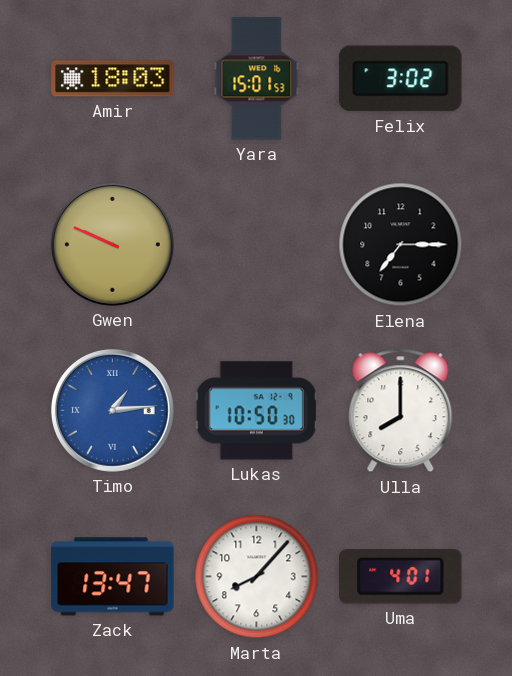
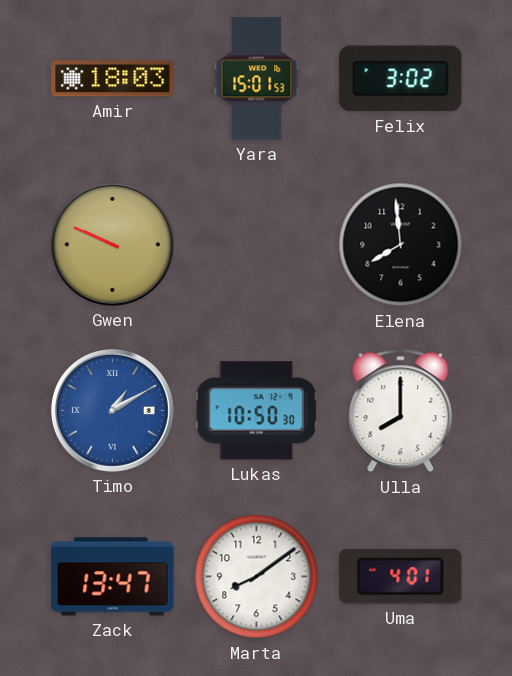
Elena: 7:15 -> 7:59 (401, 245)
Timo: 1:14 -> 1:10 (112, 410)
Marta: 8:07 -> 8:09 (257, 577)
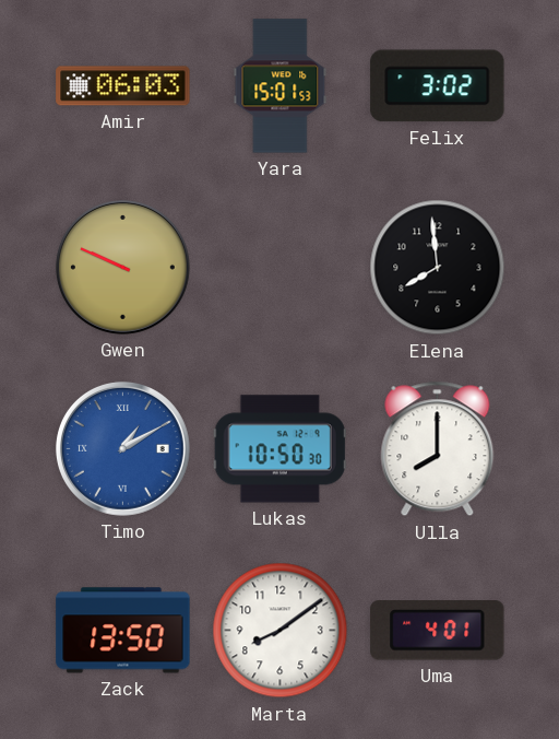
Amir: 18:03 -> 06:03 (123, 86)
Zack: 13:47 -> 13:50 (123, 631)
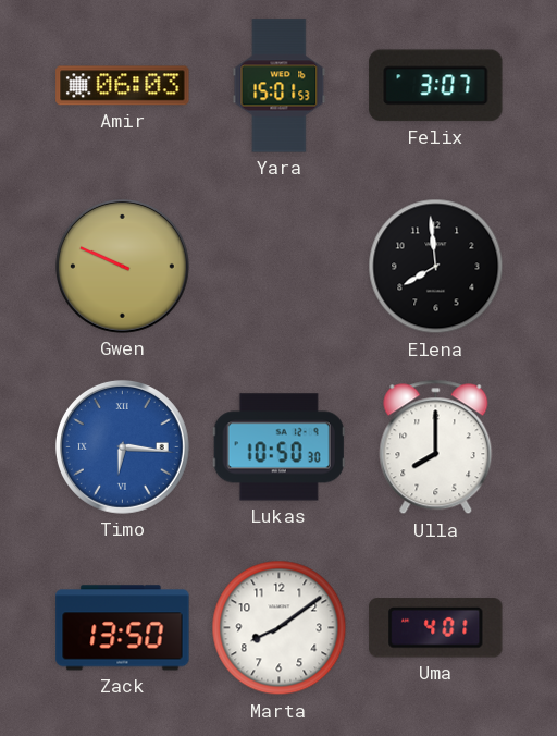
Felix: 3:02 -> 3:07 (436, 86)
Timo: 1:10 -> 6:16 (122, 446)
